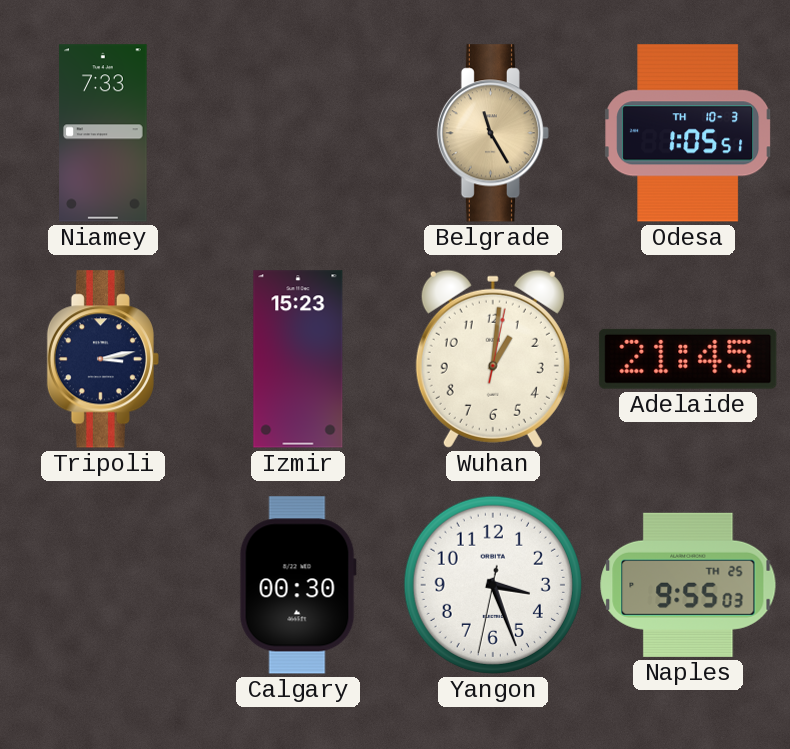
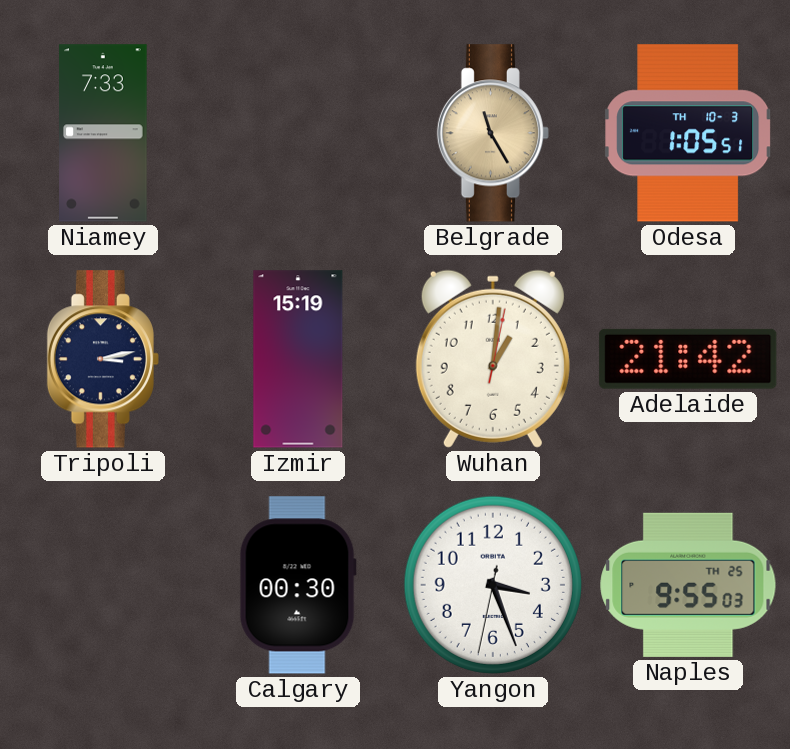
Izmir: 15:23 -> 15:19 (298, 359)
Adelaide: 21:45 -> 21:42 (688, 359)
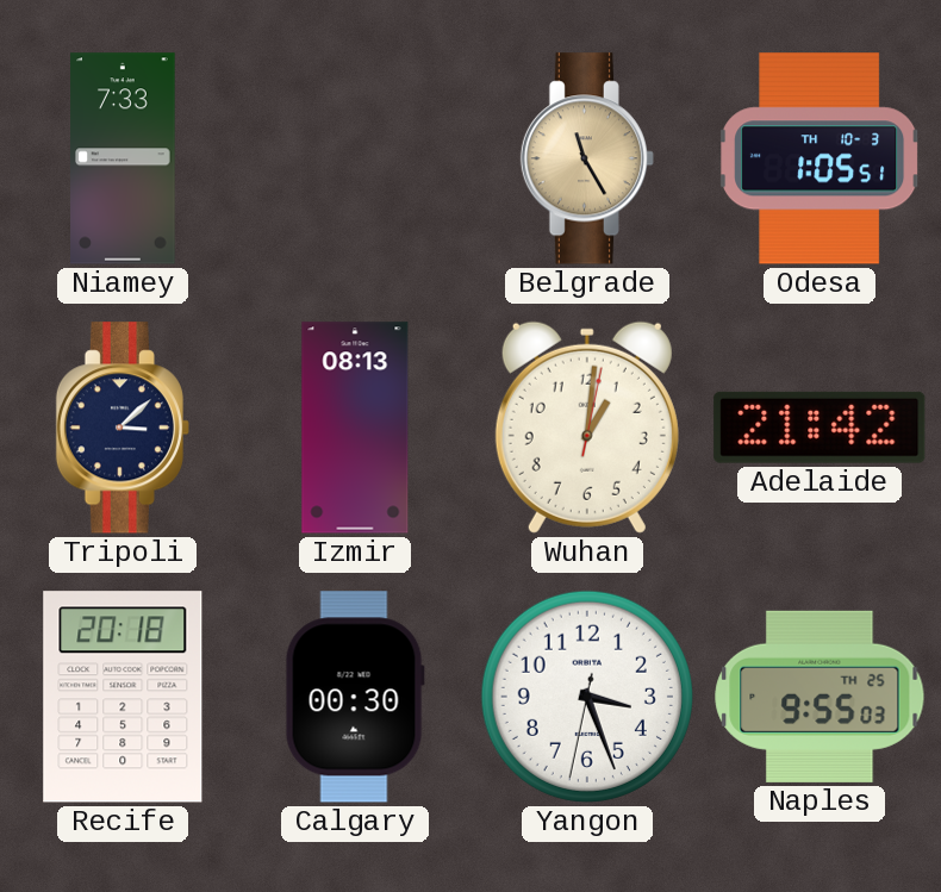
Tripoli: 3:13 -> 3:08 (121, 428)
Izmir: 15:19 -> 08:13 (355, 428)
Recife: none -> 20:18 (123, 697)
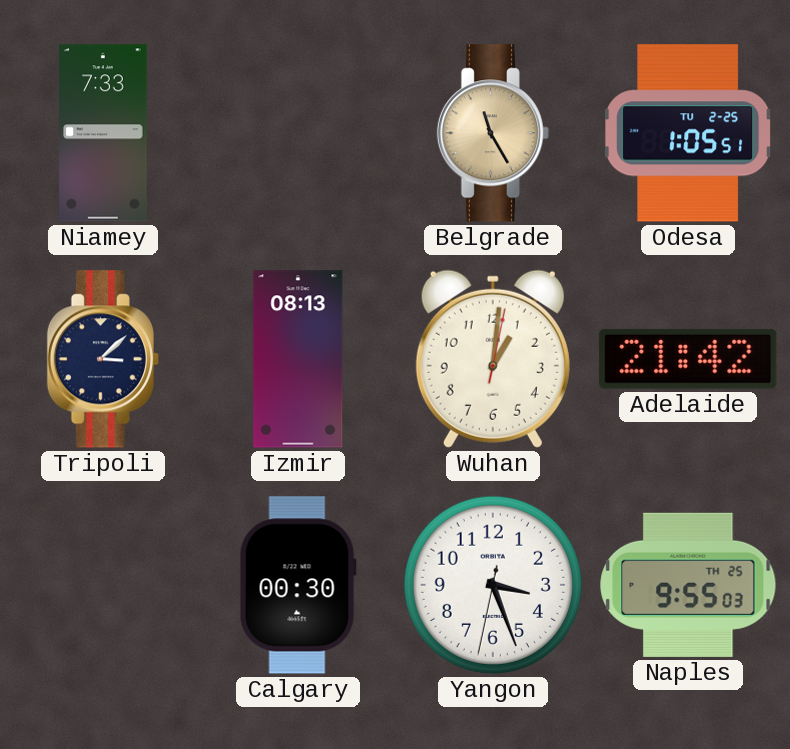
Odesa date: TH 10-3 -> TU 2-25 (689, 133)
Recife: 20:18 -> none (123, 697)
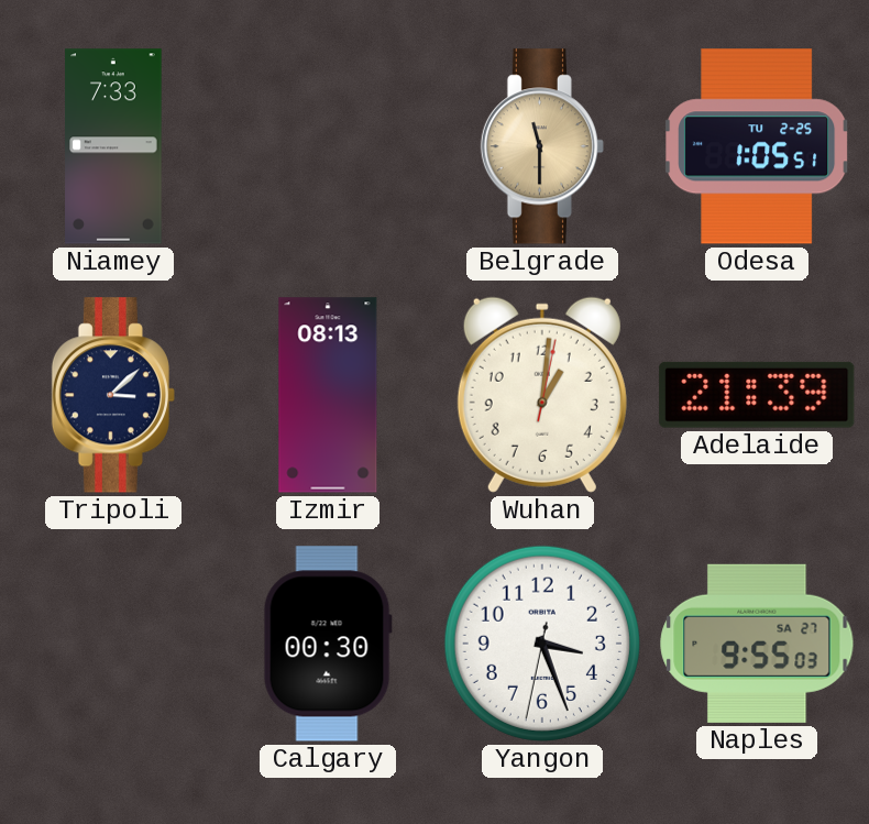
Belgrade: 11:25 -> 11:30 (541, 146)
Adelaide: 21:42 -> 21:39 (757, 395)
Naples date: TH 25 -> SA 27 (757, 644)
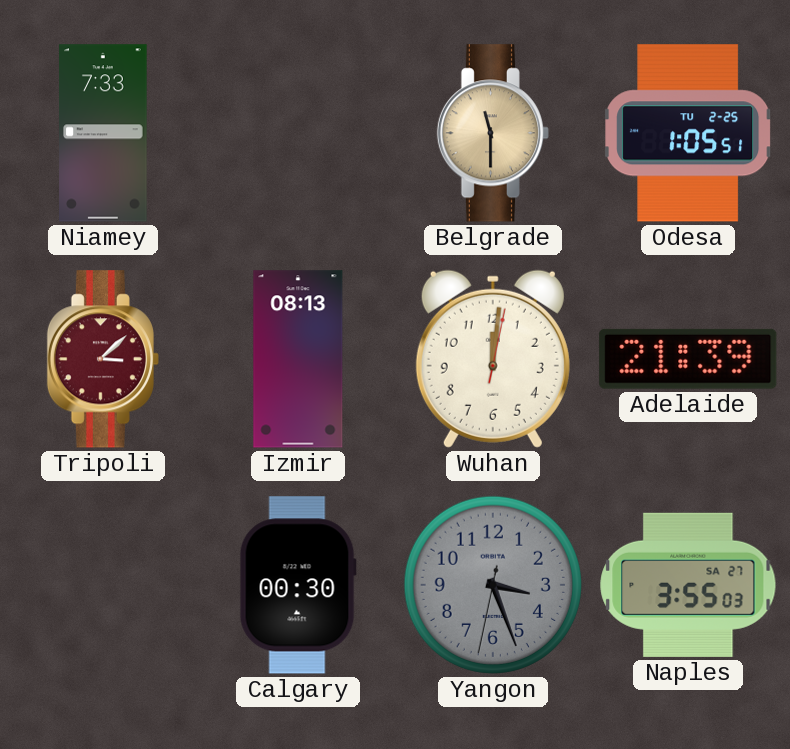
Tripoli dial: navy -> burgundy (102, 359)
Wuhan: 1:01 -> 12:01 (493, 359)
Yangon dial: white -> grey (493, 585)
Naples: 9:55 -> 3:55 (688, 585)
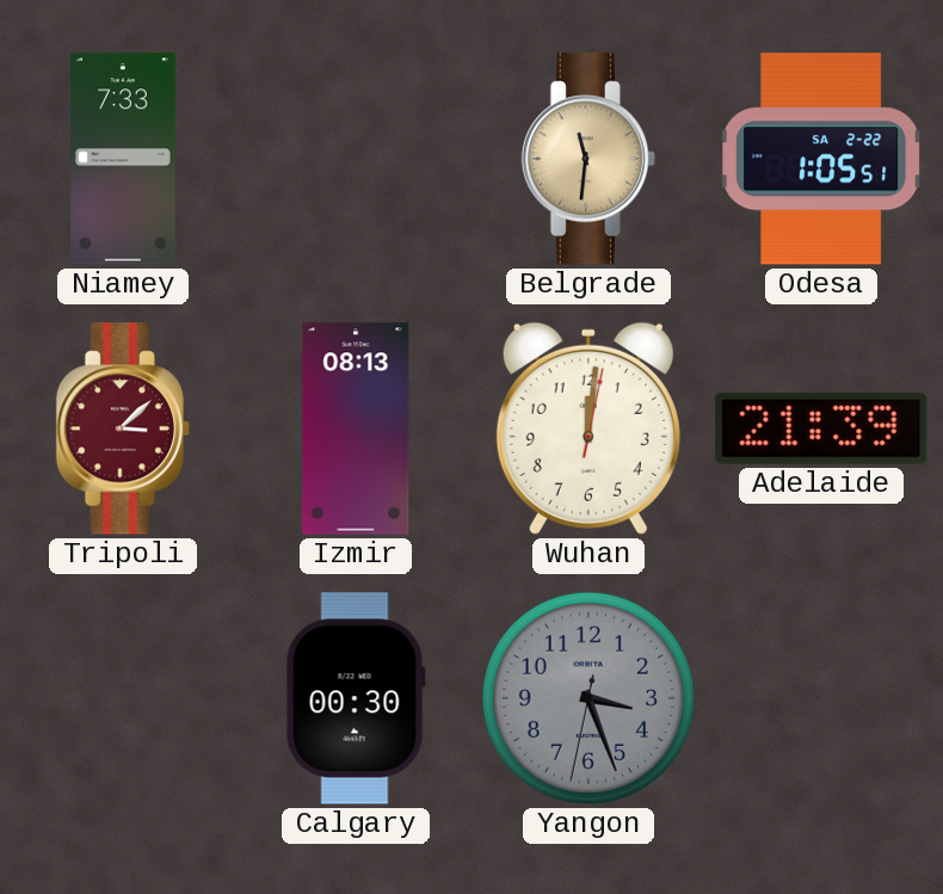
Belgrade: 11:30 -> 11:31 (587, 159)
Odesa date: TU 2-25 -> SA 2-22 (822, 159)
Naples: 3:55 -> none (688, 585)
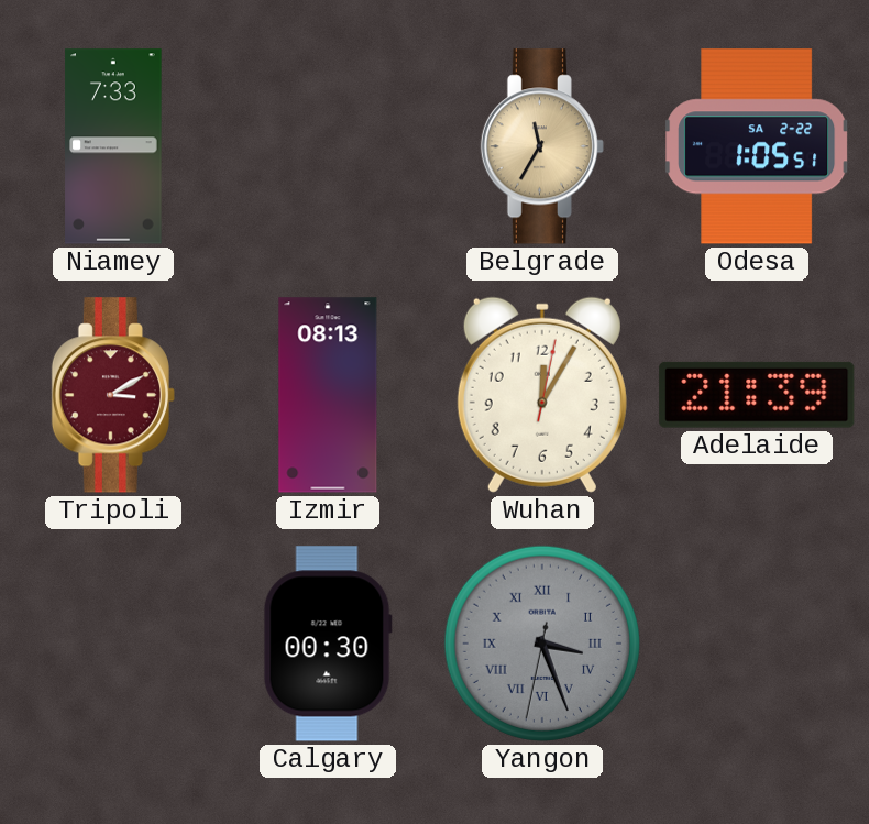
Belgrade: 11:31 -> 11:35 (541, 146)
Tripoli: 3:08 -> 3:10 (112, 395)
Wuhan: 12:01 -> 12:05 (542, 395)
Yangon numerals: Arabic -> Roman (542, 644)
